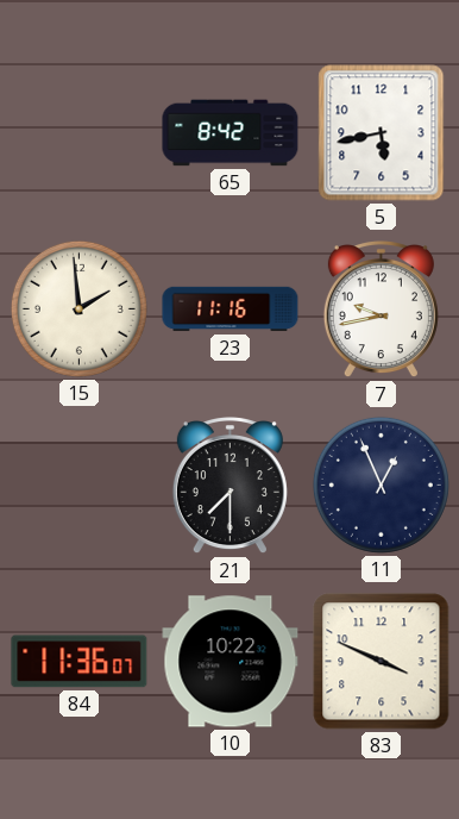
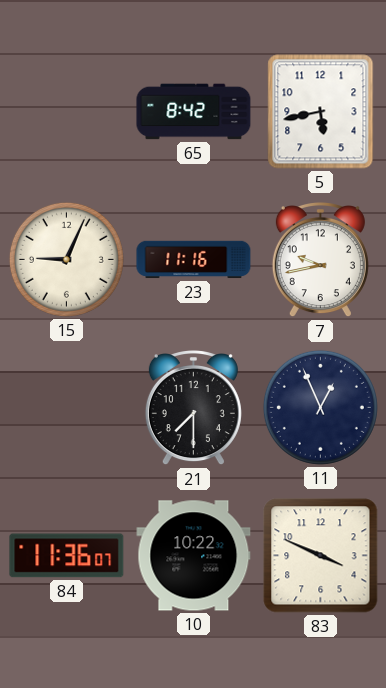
15: 1:59 -> 9:04 (66, 259)
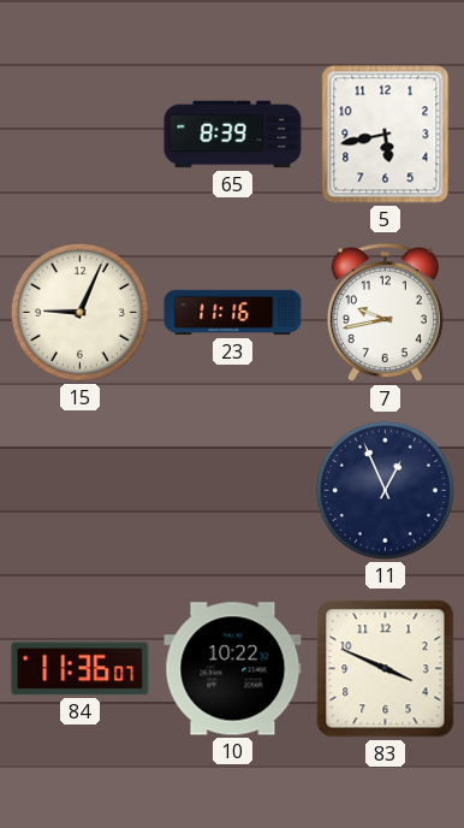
65: 8:42 -> 8:39 (233, 135)
21: 7:30 -> none (193, 409)
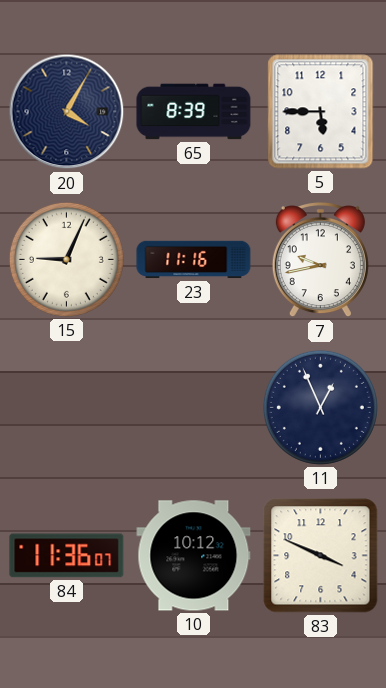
20: none -> 4:05 (67, 112)
5: 5:43 -> 5:45 (321, 112)
10: 10:22 -> 10:12 (194, 556)
